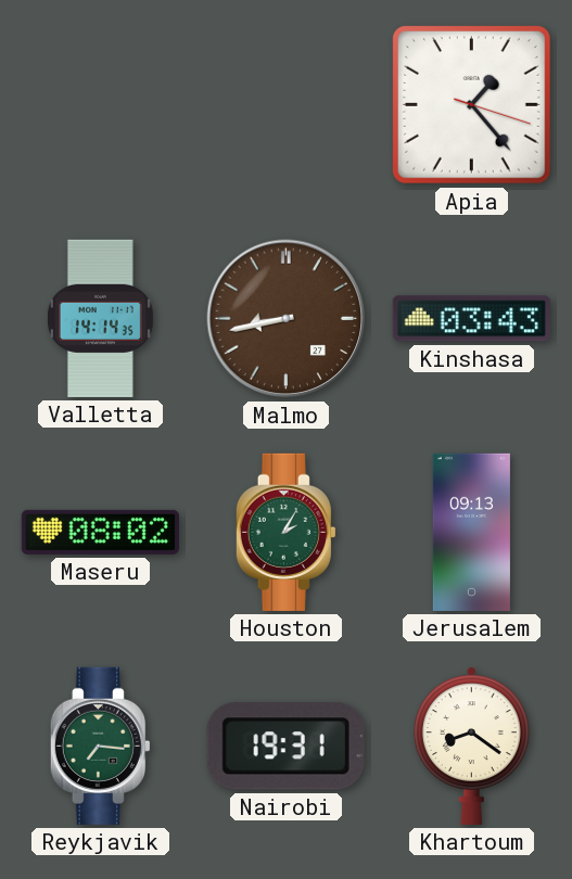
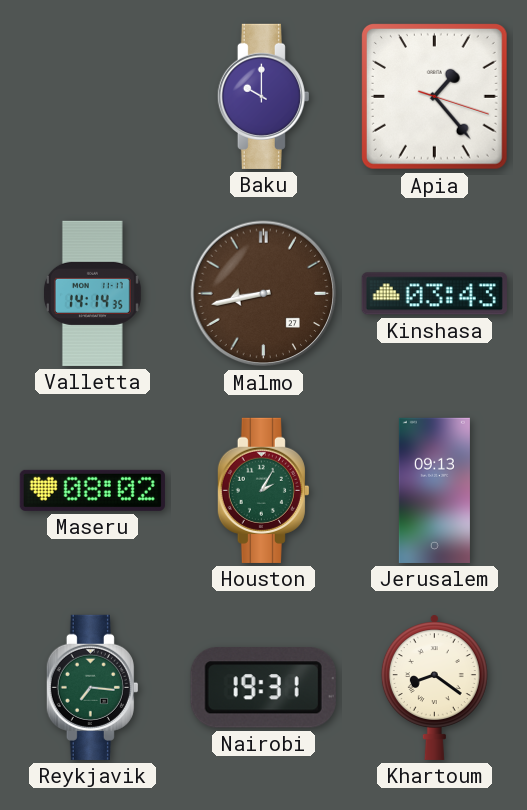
Baku: none -> 10:00 (263, 96)
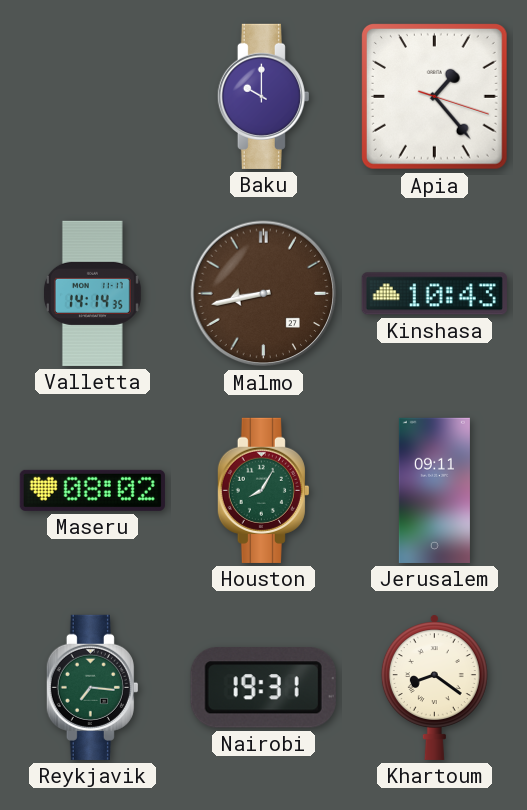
Kinshasa: 03:43 -> 10:43 (434, 294)
Houston: 2:05 -> 8:05 (263, 490)
Jerusalem: 09:13 -> 09:11 (434, 490)
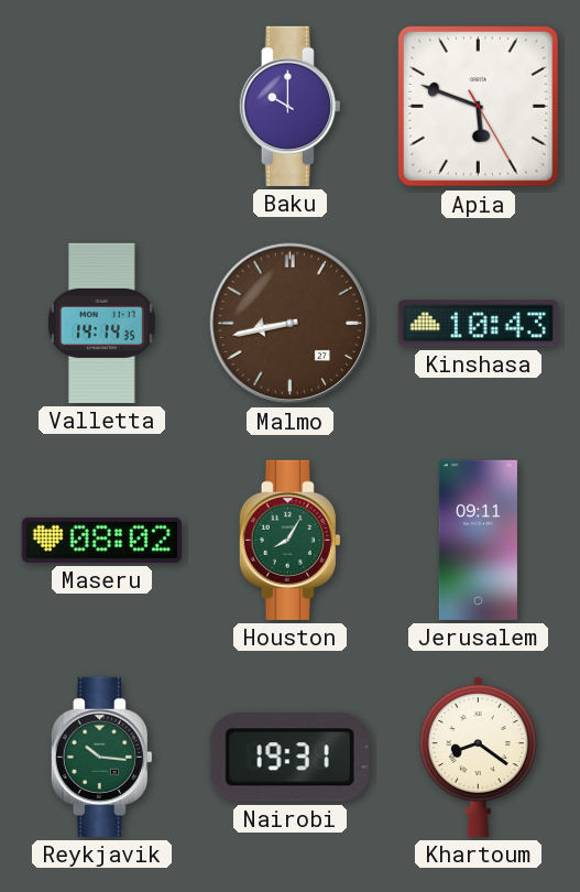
Apia: 1:23 -> 5:48 (478, 106)
Reykjavik: 7:16 -> 10:16 (101, 757)
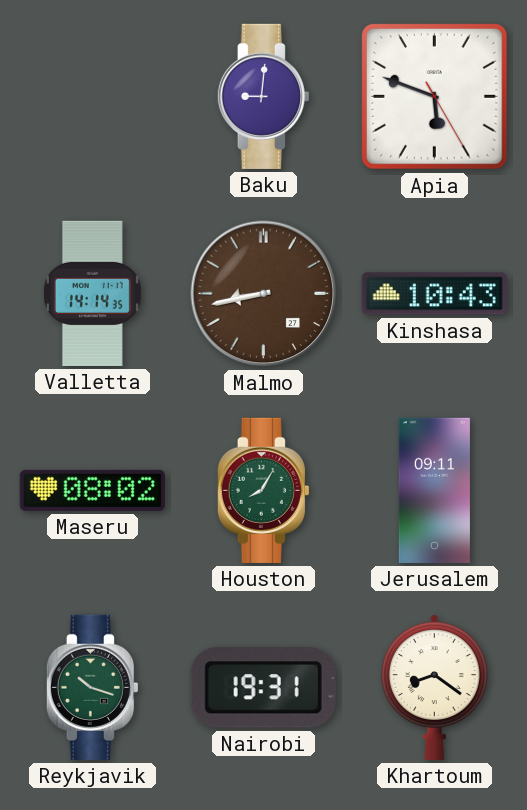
Baku: 10:00 -> 9:01 (263, 96)
Reykjavik: 10:16 -> 10:18 (92, 687)
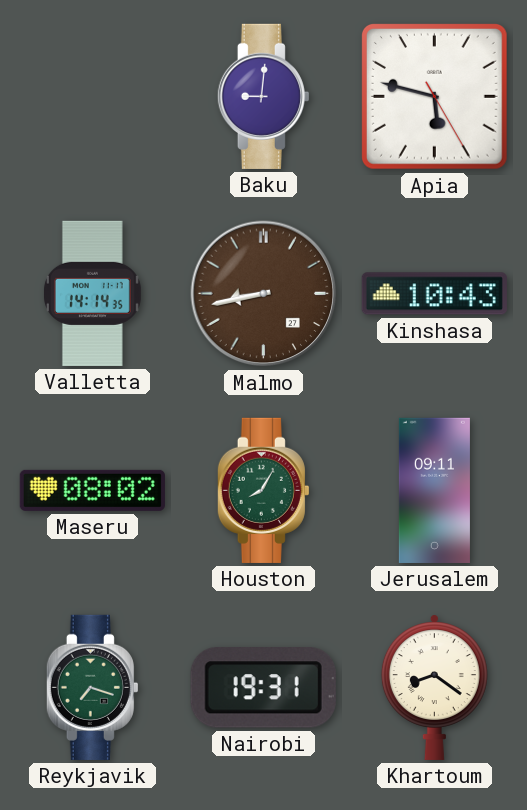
Apia: 5:48 -> 5:47 (434, 96)
Reykjavik: 10:18 -> 7:18 (92, 687)
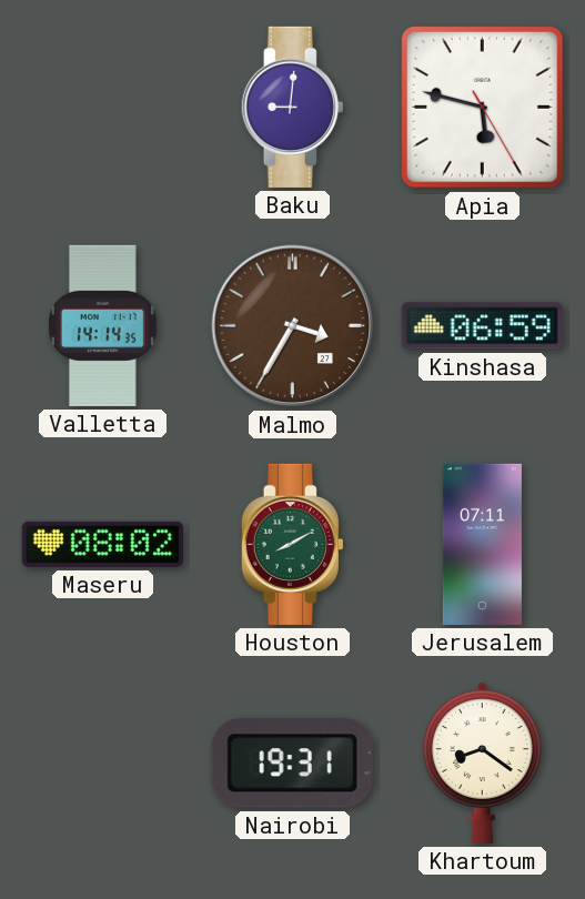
Malmo: 8:43 -> 3:35 (293, 326)
Kinshasa: 10:43 -> 06:59 (482, 326)
Houston: 8:05 -> 8:10 (292, 544)
Jerusalem: 09:11 -> 07:11 (482, 544)
Reykjavik: 7:18 -> none (92, 687)
